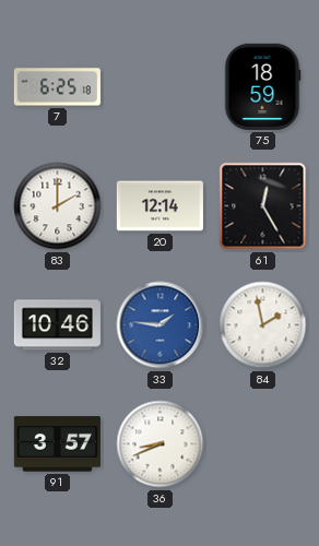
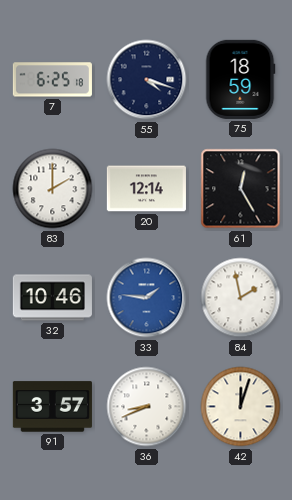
55: none -> 4:18 (147, 80)
42: none -> 12:03 (241, 407)
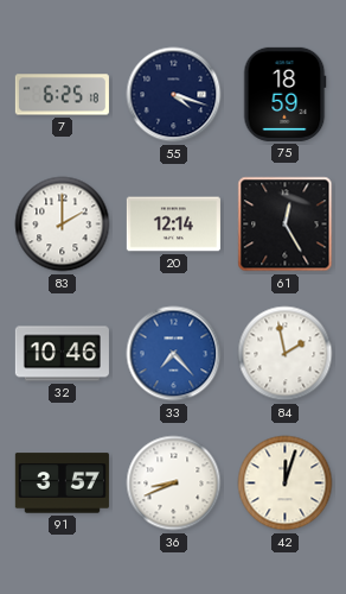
33: 1:46 -> 7:23 (174, 354)
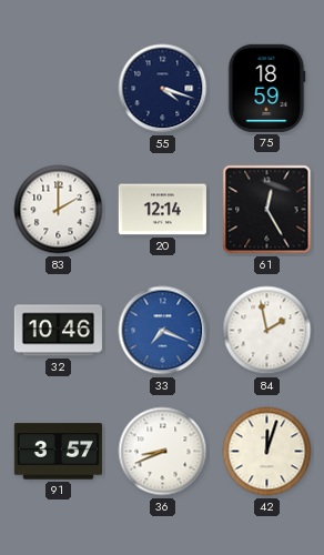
7: 6:25 -> none (62, 95)
33: 7:23 -> 7:19 (163, 331)
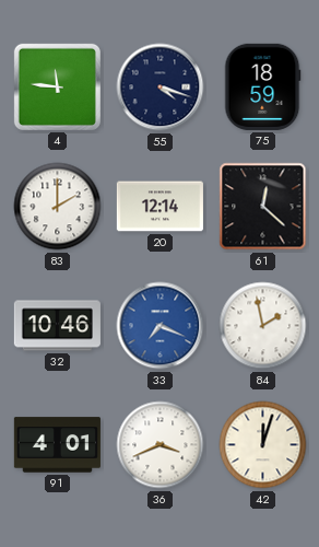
4: none -> 11:46 (57, 86)
61: 12:25 -> 12:22 (263, 207)
91: 3:57 -> 4:01 (57, 445)
36: 8:41 -> 3:41 (161, 445)
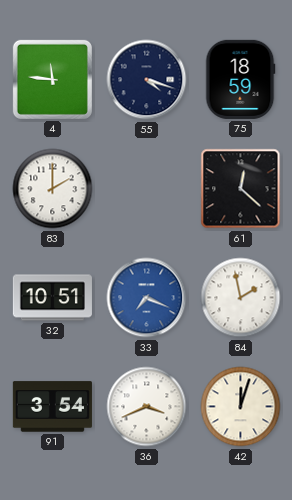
20: 12:14 -> none (159, 207)
32: 10:46 -> 10:51 (52, 298)
91: 4:01 -> 3:54 (52, 407)
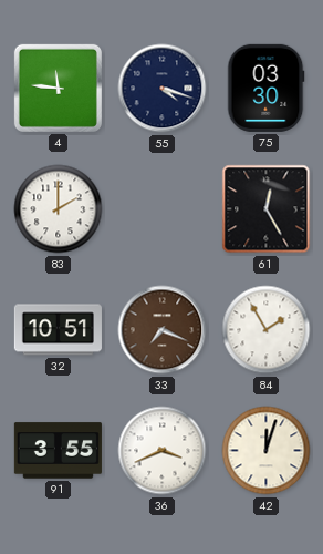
75: 18:59 -> 03:30 (265, 88)
61: 12:22 -> 12:25 (267, 209)
33 dial: blue -> brown (163, 330)
84: 1:58 -> 1:55 (267, 330)
91: 3:54 -> 3:55 (58, 451)
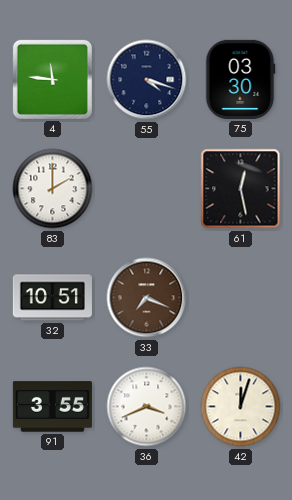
61: 12:25 -> 12:28 (241, 189)
84: 1:55 -> none (267, 330)
